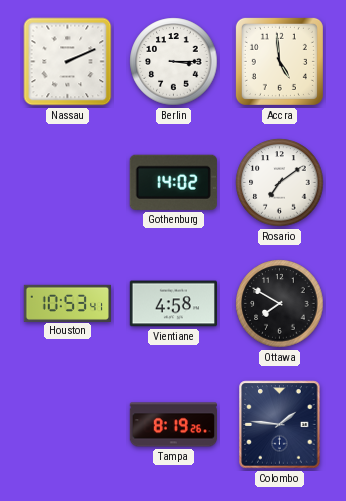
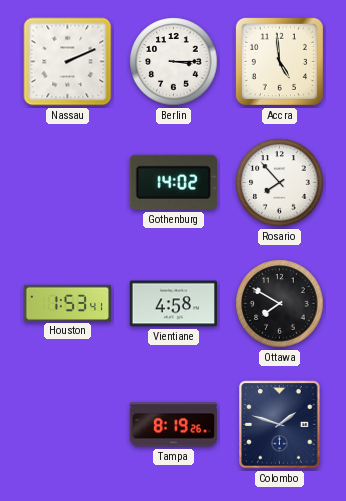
Rosario: 7:09 -> 7:53 (280, 183)
Houston: 10:53 -> 1:53 (67, 303)
Colombo: 1:46 -> 1:48 (280, 425)
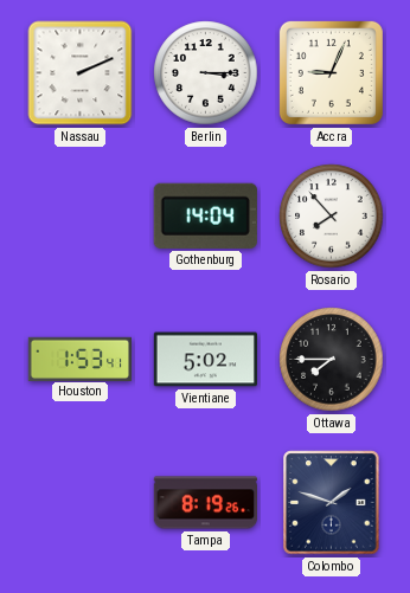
Accra: 4:59 -> 9:04 (331, 72)
Gothenburg: 14:02 -> 14:04 (205, 215)
Vientiane: 4:58 -> 5:02 (205, 360)
Ottawa: 7:50 -> 7:45 (332, 360)
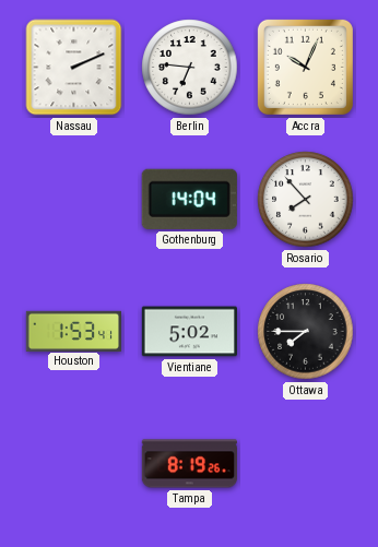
Berlin: 3:15 -> 6:46 (190, 68)
Accra: 9:04 -> 10:04 (305, 67)
Colombo: 1:48 -> none (332, 503)
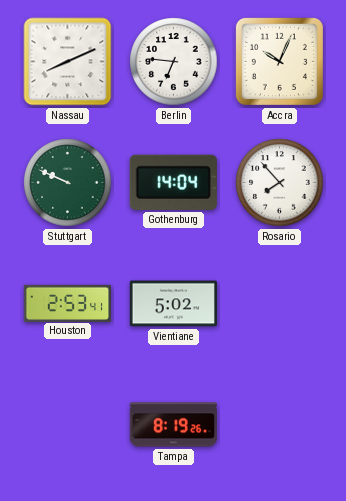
Nassau: 2:11 -> 8:11 (68, 62)
Stuttgart: none -> 9:49 (68, 183)
Houston: 1:53 -> 2:53 (67, 303)
Ottawa: 7:45 -> none (306, 332)
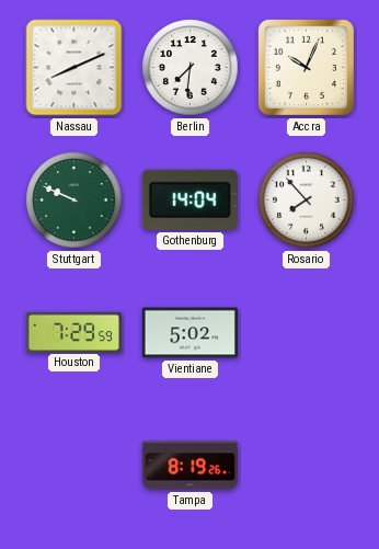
Berlin: 6:46 -> 7:31 (191, 68)
Houston: 2:53 -> 7:29 (73, 332)
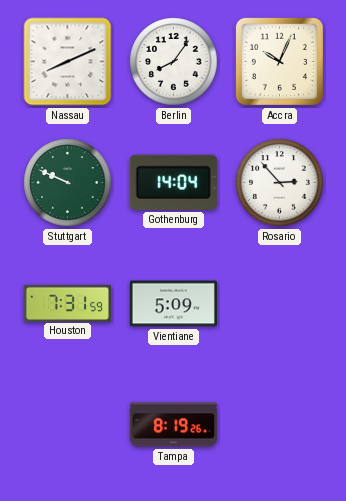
Berlin: 7:31 -> 8:06 (174, 62)
Rosario: 7:53 -> 2:53 (280, 183)
Houston: 7:29 -> 7:31 (67, 303)
Vientiane: 5:02 -> 5:09 (173, 304)
